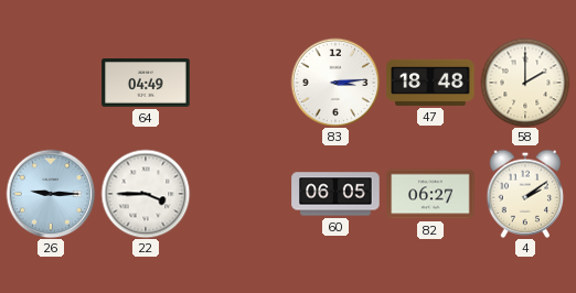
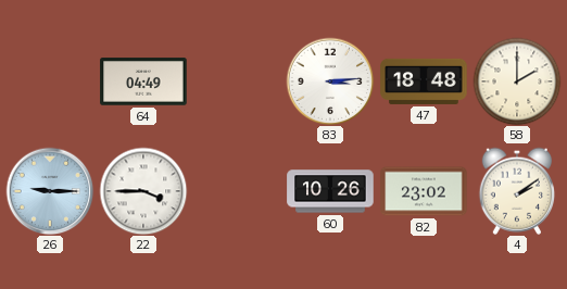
60: 06:05 -> 10:26 (330, 191)
82: 06:27 -> 23:02 (424, 191)
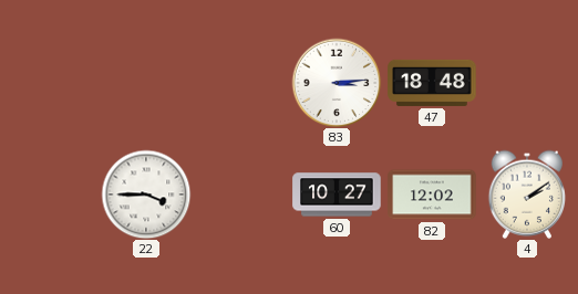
64: 04:49 -> none (143, 81)
58: 2:00 -> none (517, 81)
26: 9:15 -> none (50, 191)
60: 10:26 -> 10:27 (337, 195)
82: 23:02 -> 12:02 (432, 195)
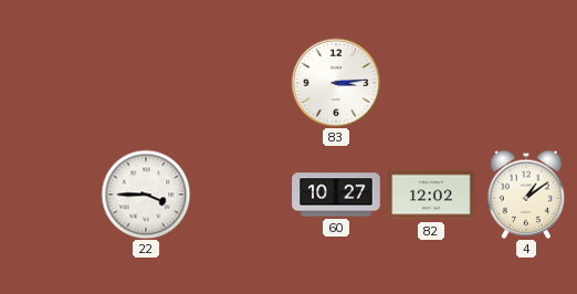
47: 18:48 -> none (432, 83)
4: 2:09 -> 1:09 (525, 195)
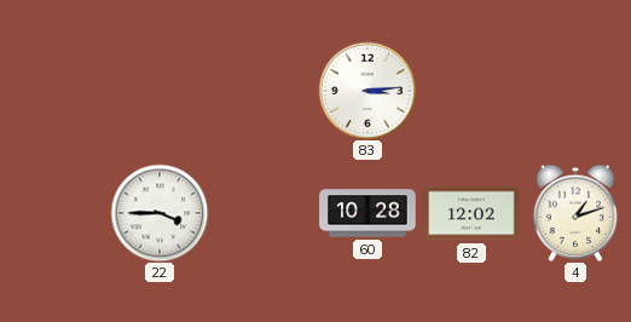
60: 10:27 -> 10:28 (367, 213)
4: 1:09 -> 1:12 (574, 213)
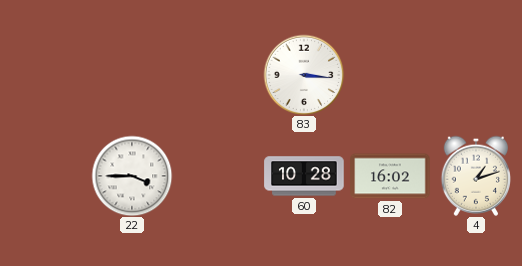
83: 3:14 -> 3:16 (304, 75)
82: 12:02 -> 16:02 (390, 176)
